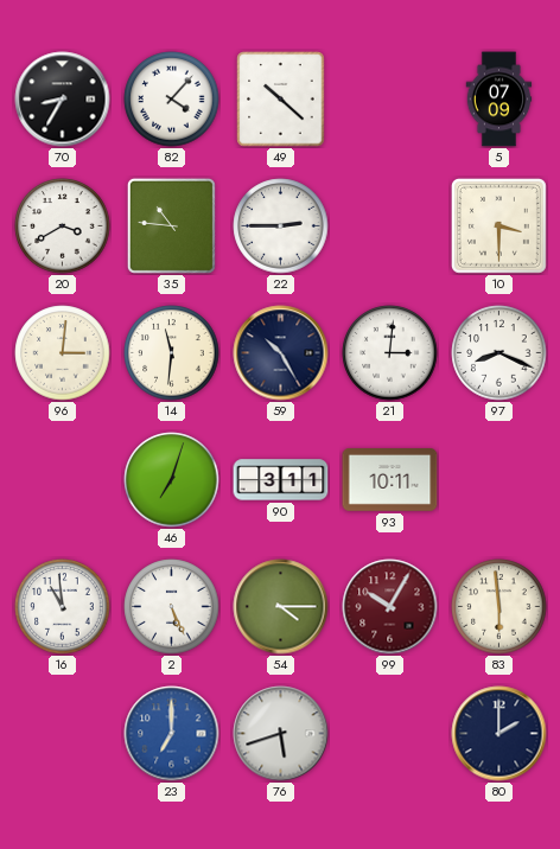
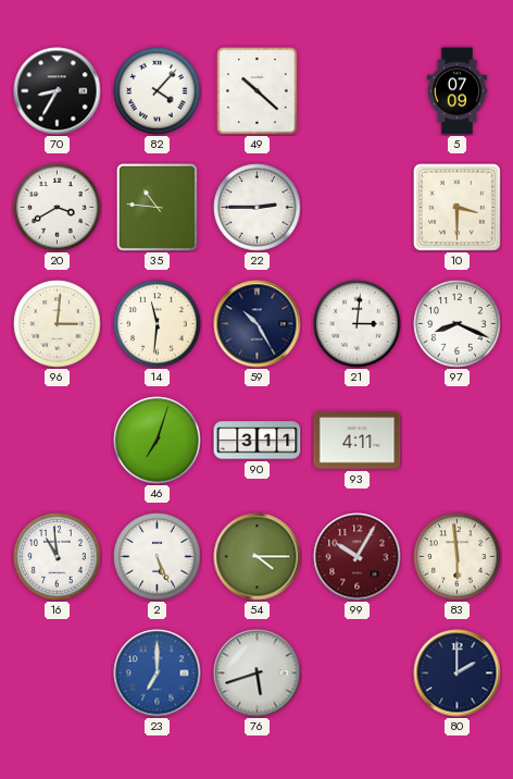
93: 10:11 -> 4:11 (358, 441)
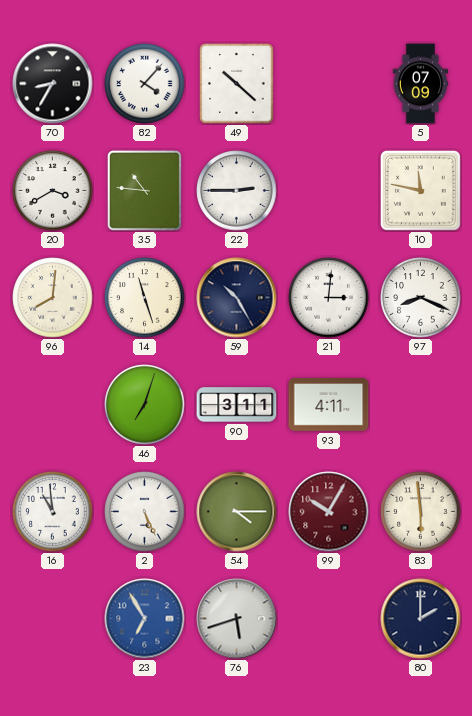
10: 3:30 -> 11:47 (420, 190)
96: 3:01 -> 8:01 (53, 298)
14: 11:31 -> 11:27 (145, 298)
23: 7:00 -> 6:55 (145, 619)
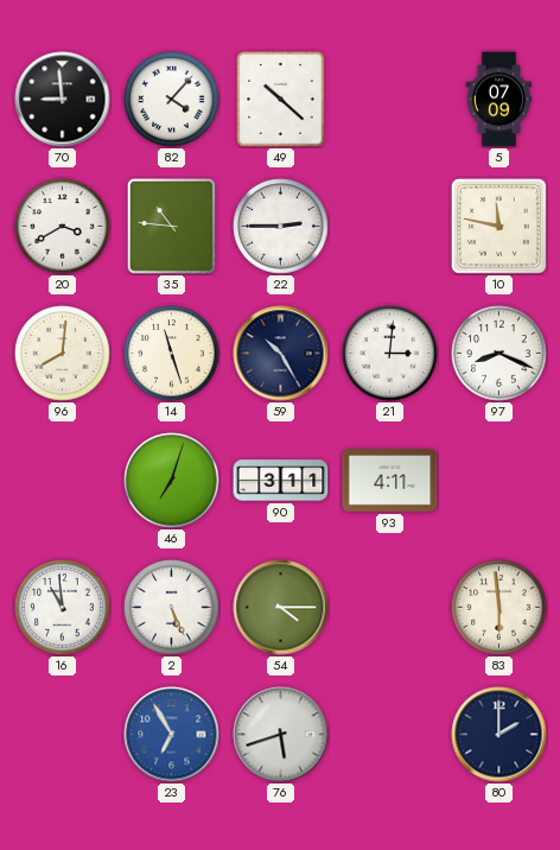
70: 8:35 -> 8:59 (63, 100)
99: 10:05 -> none (329, 512)
